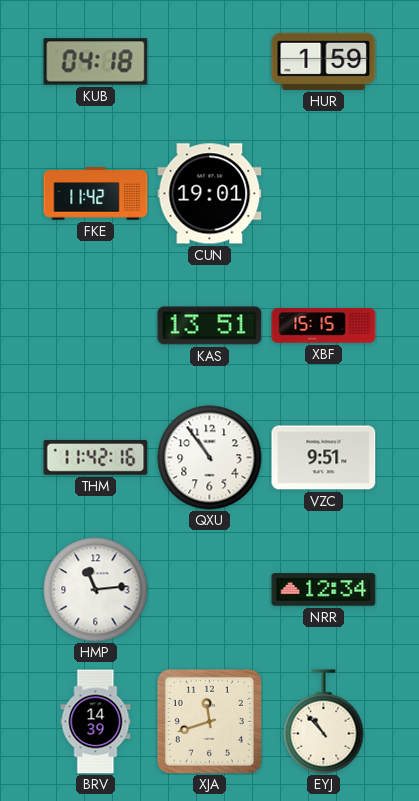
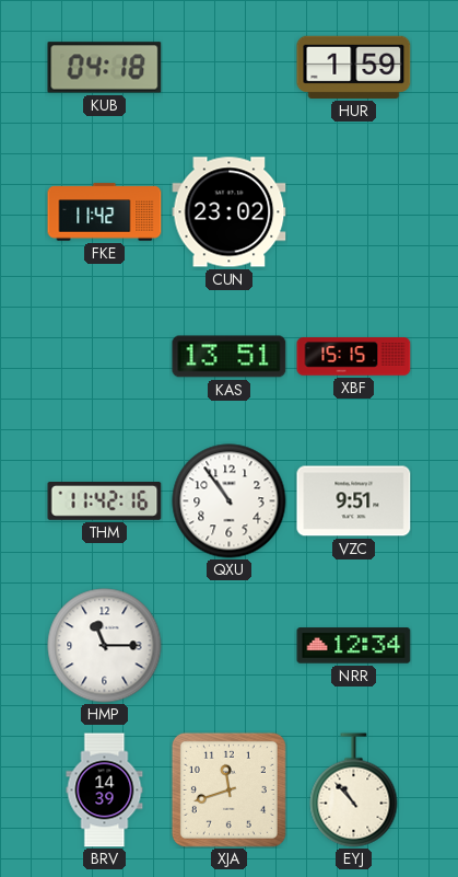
CUN: 19:01 -> 23:02 (230, 212)
HMP: 11:14 -> 11:15 (105, 646)
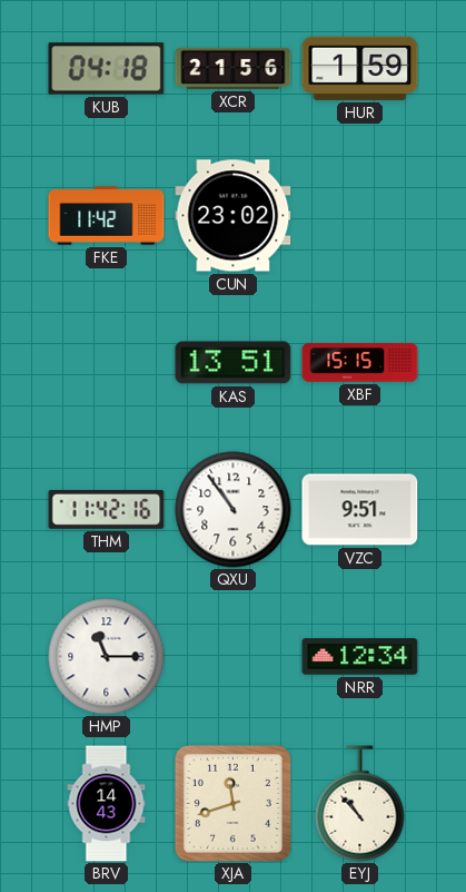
XCR: none -> 21:56 (234, 68)
BRV: 14:39 -> 14:43 (107, 804)
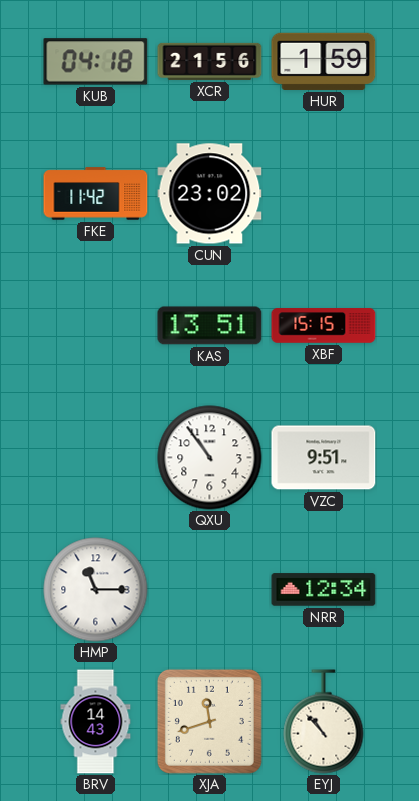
THM: 11:42 -> none (107, 510)
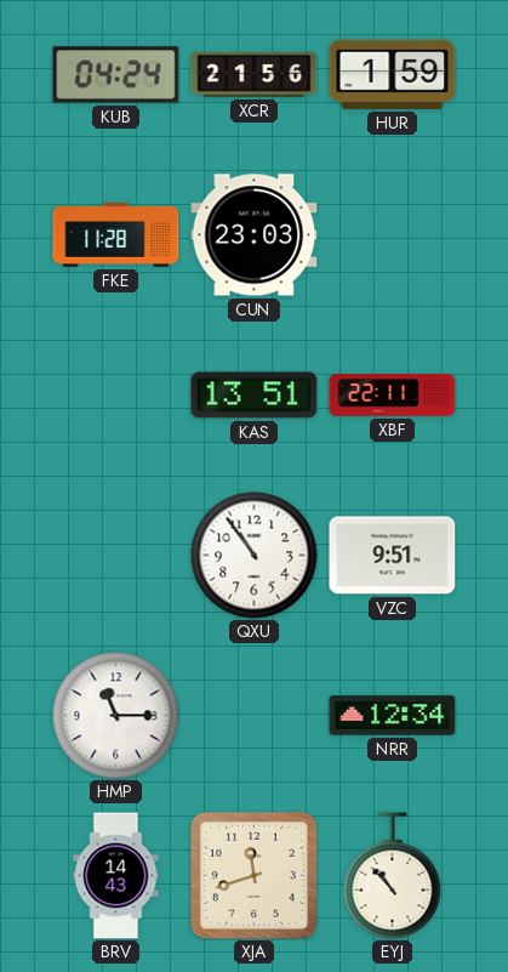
KUB: 04:18 -> 04:24 (116, 75)
FKE: 11:42 -> 11:28 (116, 235)
CUN: 23:02 -> 23:03 (255, 235)
XBF: 15:15 -> 22:11 (393, 396)
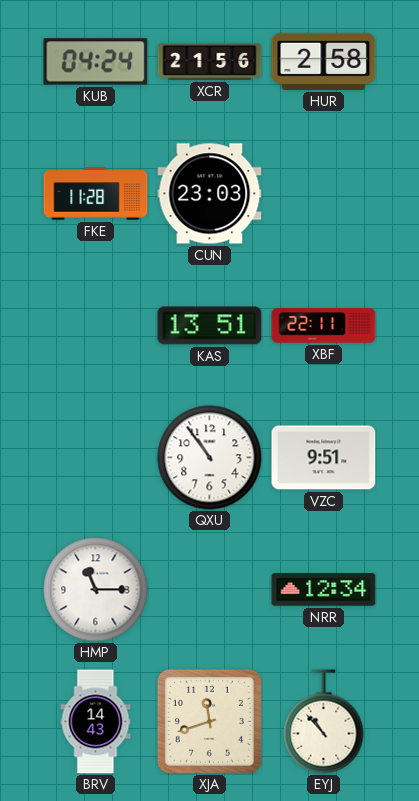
HUR: 1:59 -> 2:58 (324, 61)
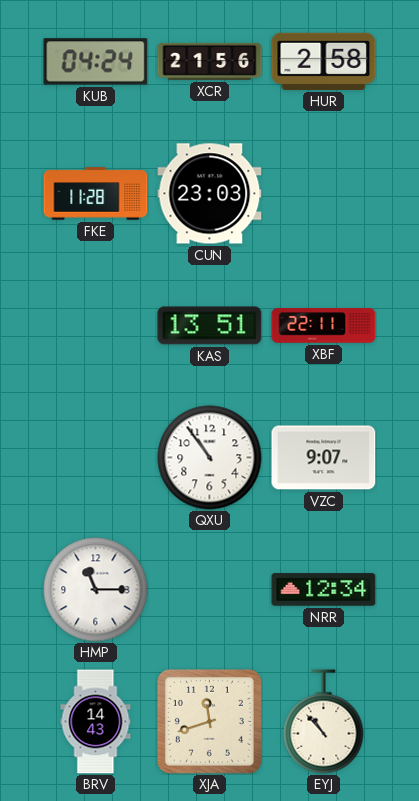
VZC: 9:51 -> 9:07 (324, 458)
